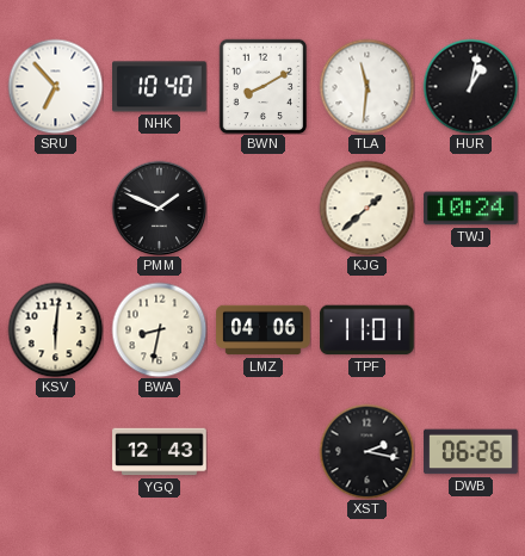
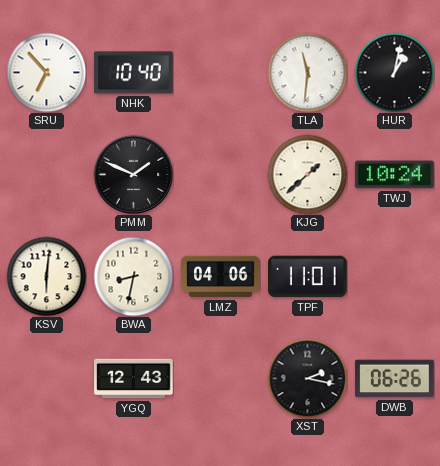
BWN: 8:10 -> none (264, 86)
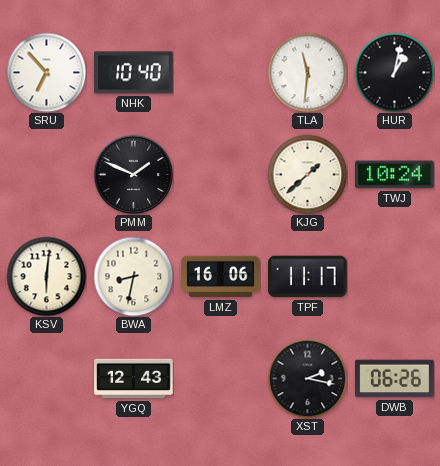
LMZ: 04:06 -> 16:06 (221, 277)
TPF: 11:01 -> 11:17 (308, 277)
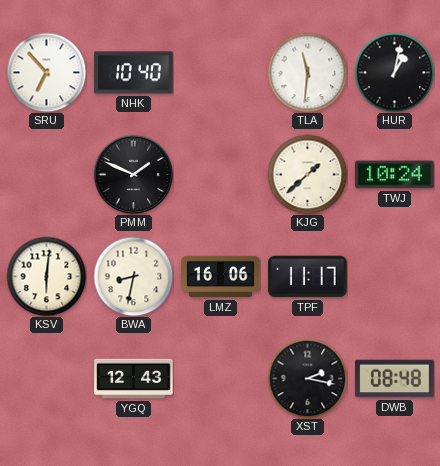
DWB: 06:26 -> 08:48 (395, 379)
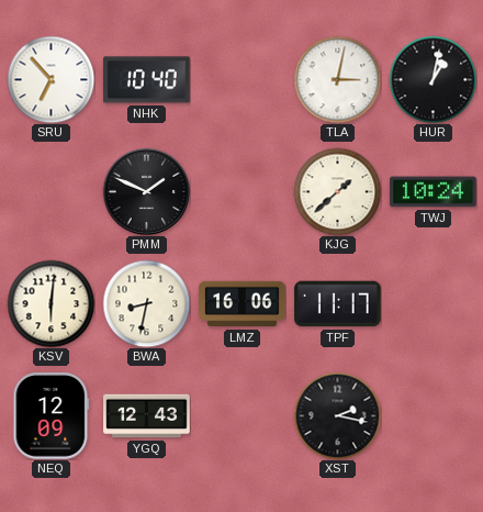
TLA: 11:31 -> 3:02 (337, 79)
NEQ: none -> 12:09 (52, 416)
DWB: 08:48 -> none (395, 379)
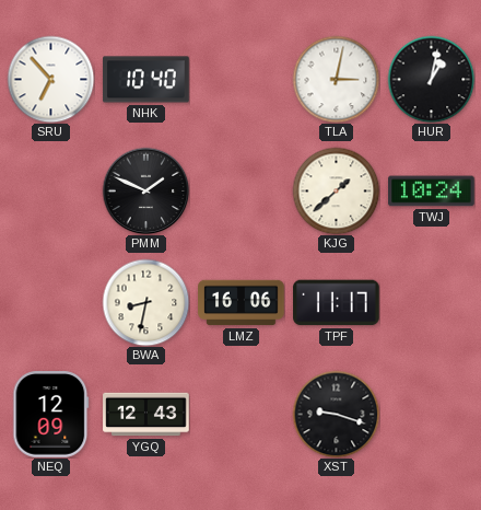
KSV: 6:01 -> none (50, 303)
XST: 2:17 -> 9:18 (336, 414)
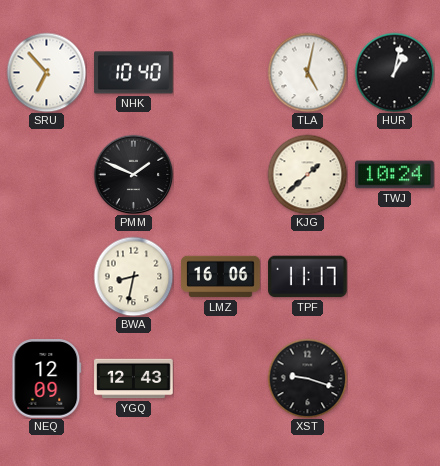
TLA: 3:02 -> 5:02 (307, 72)
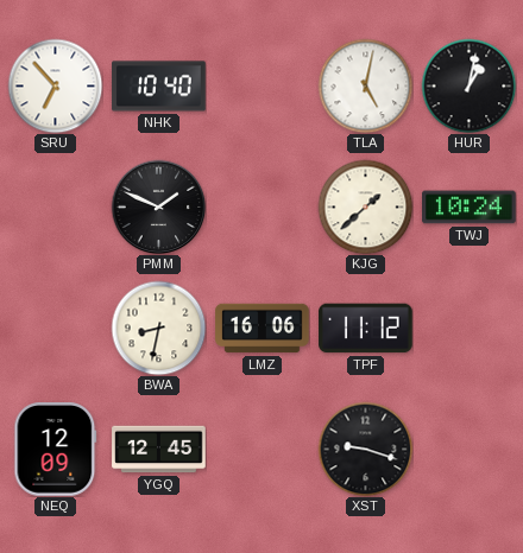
TPF: 11:17 -> 11:12 (366, 329)
YGQ: 12:43 -> 12:45 (159, 450)
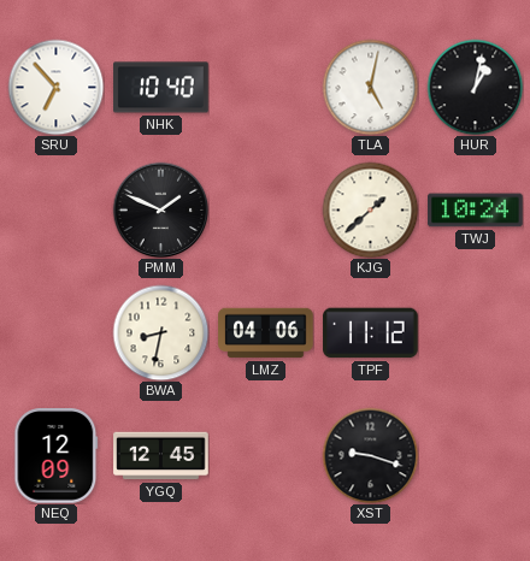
LMZ: 16:06 -> 04:06 (266, 333)
